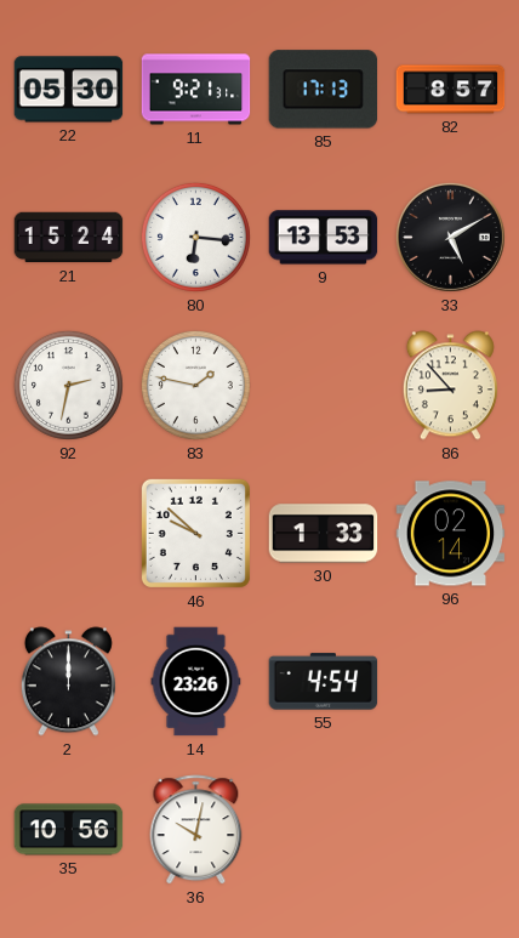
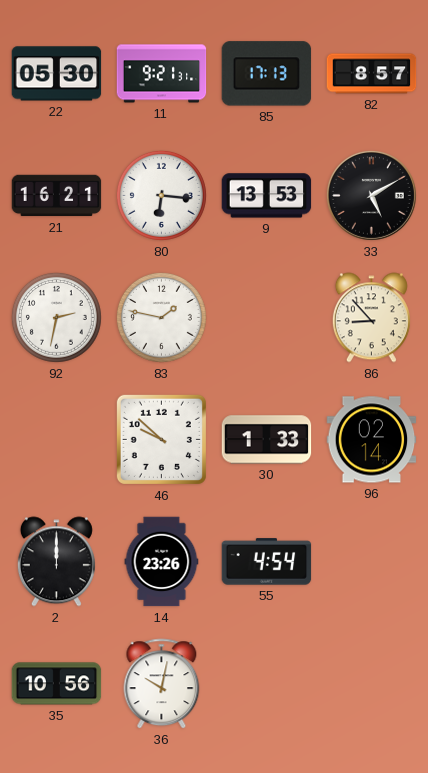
21: 15:24 -> 16:21 (57, 196)
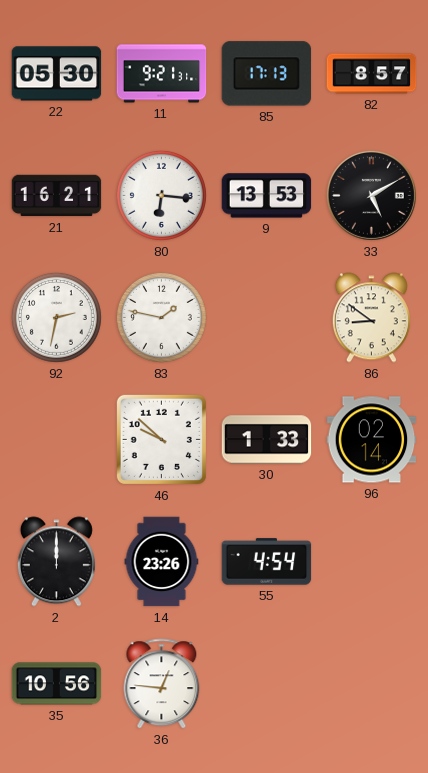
86: 8:53 -> 8:51 (371, 318)
36: 10:02 -> 12:46 (162, 684)
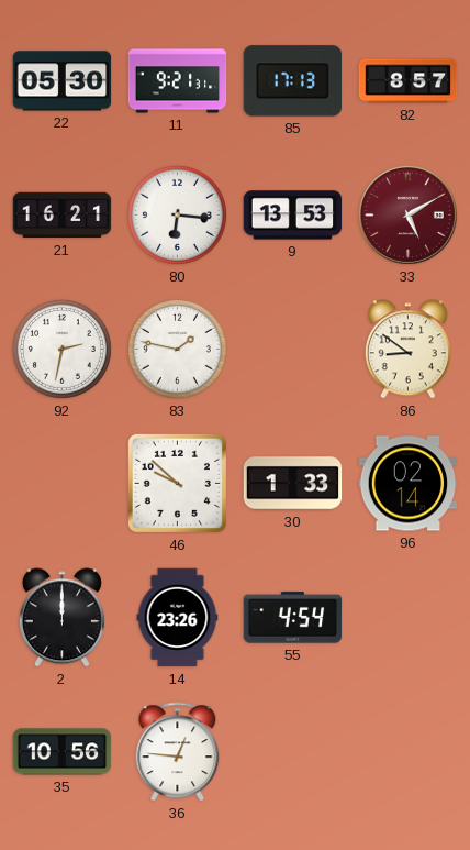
33 dial: black -> burgundy (407, 214)
